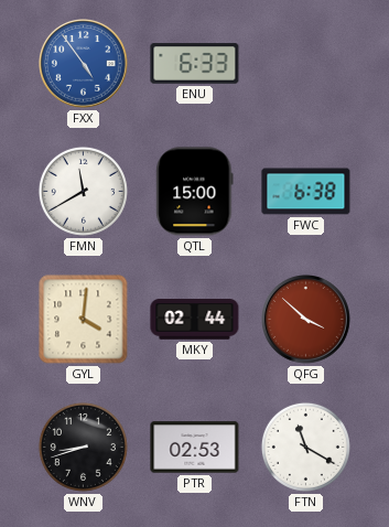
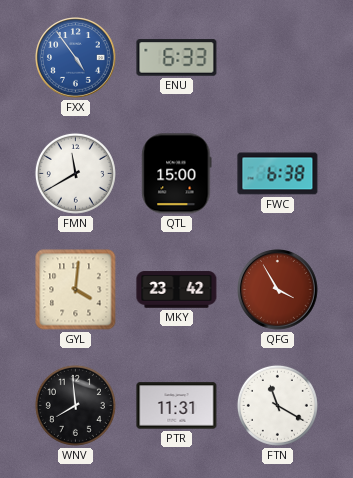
MKY: 02:44 -> 23:42 (177, 290)
QFG: 3:52 -> 3:55 (278, 290)
WNV: 8:42 -> 7:59 (75, 405)
PTR: 02:53 -> 11:31 (177, 406)
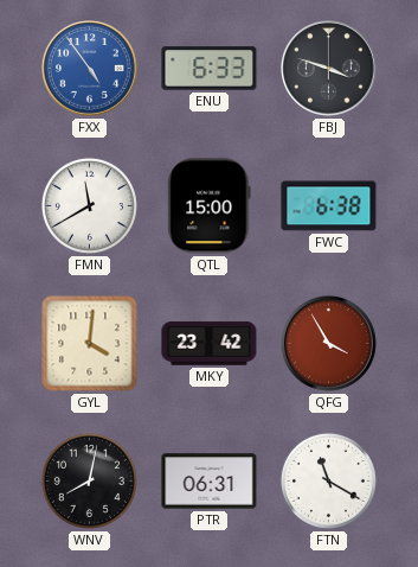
FBJ: none -> 3:48 (329, 69)
WNV: 7:59 -> 8:02 (89, 480)
PTR: 11:31 -> 06:31 (210, 482)
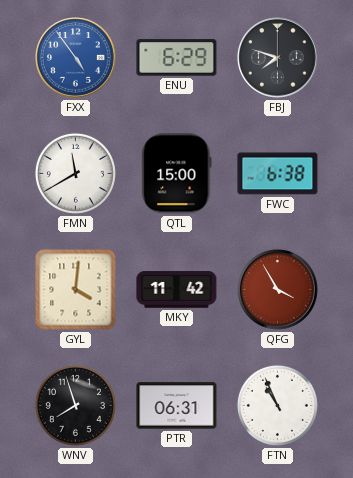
ENU: 6:33 -> 6:29 (177, 58)
FBJ: 3:48 -> 7:48 (278, 58)
MKY: 23:42 -> 11:42 (177, 290)
WNV: 8:02 -> 7:57 (75, 405)
FTN: 11:20 -> 10:56 (277, 405)
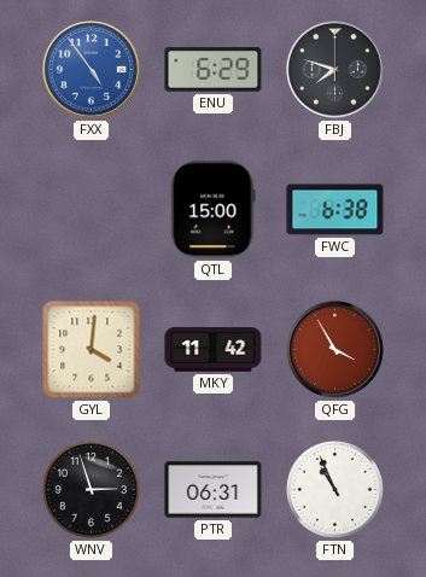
FMN: 11:40 -> none (75, 173)
WNV: 7:57 -> 2:57 (91, 489)
